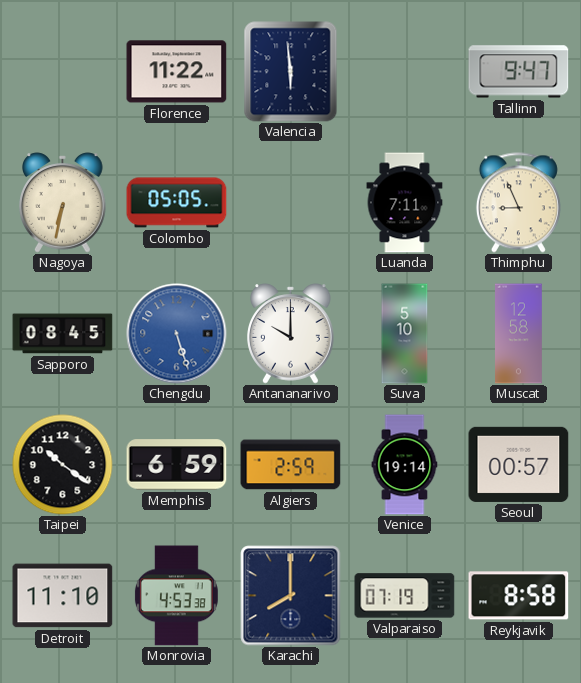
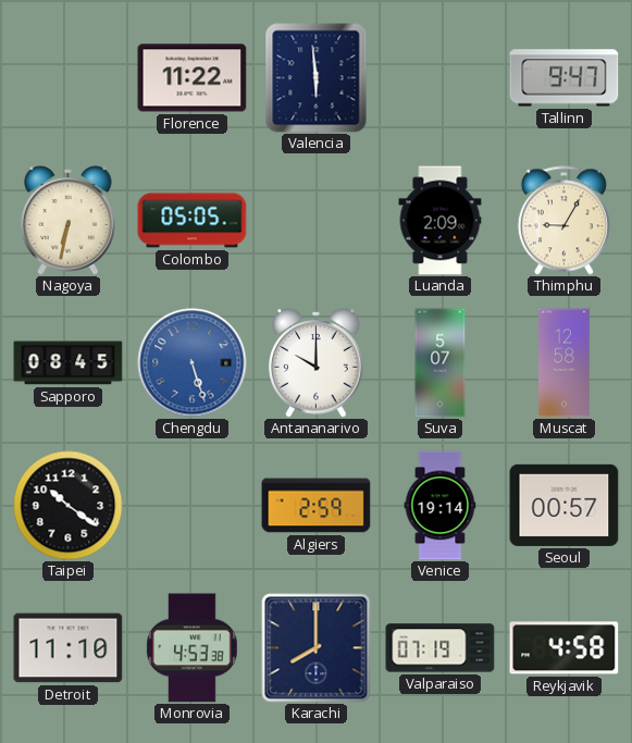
Luanda: 7:11 -> 2:09 (441, 221)
Thimphu: 8:56 -> 9:05 (563, 221)
Suva: 5:10 -> 5:07 (441, 363)
Memphis: 6:59 -> none (177, 465)
Reykjavik: 8:58 -> 4:58 (565, 648)
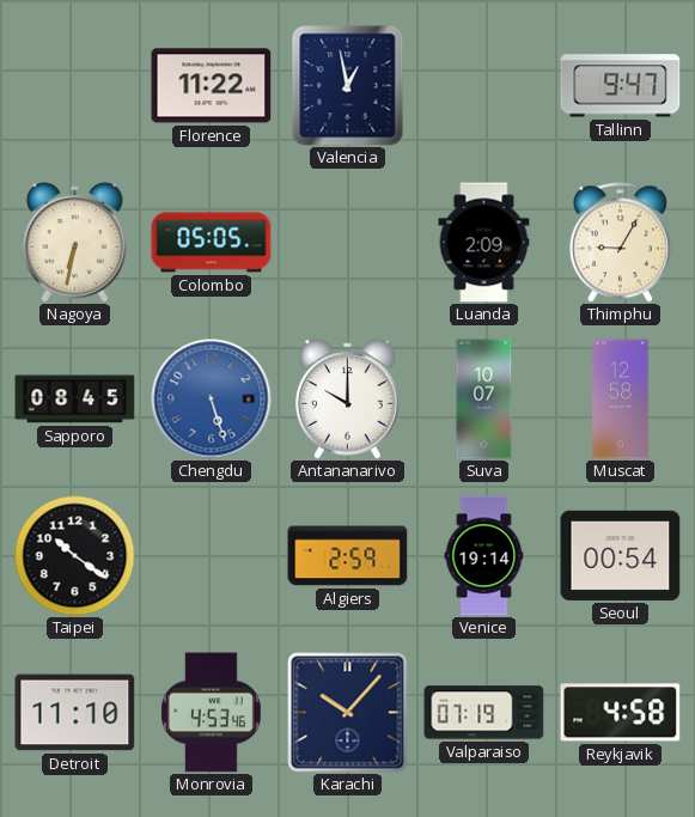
Valencia: 5:59 -> 12:58 (348, 86)
Suva: 5:07 -> 10:07 (484, 400)
Seoul: 00:57 -> 00:54 (621, 555)
Monrovia: 4:53:38 -> 4:53:46 (211, 713)
Karachi: 8:00 -> 10:07 (348, 713)
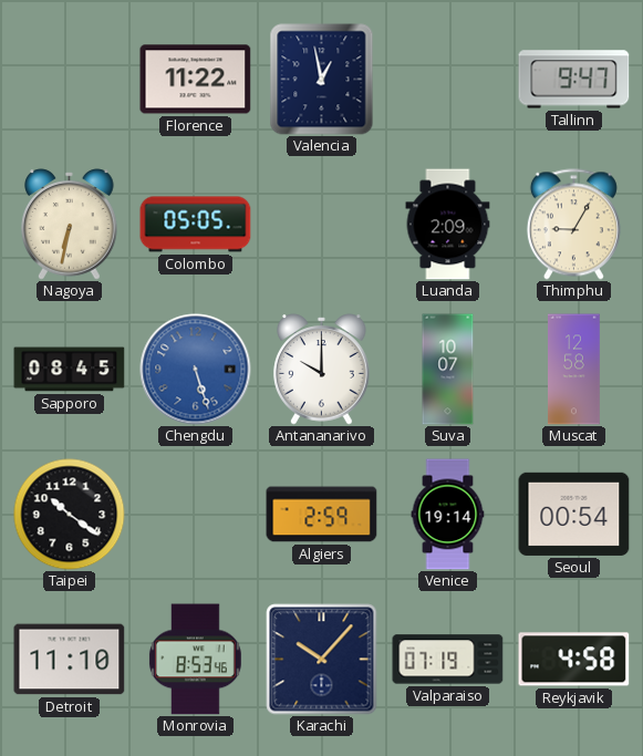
Monrovia: 4:53 -> 8:53 (195, 660)
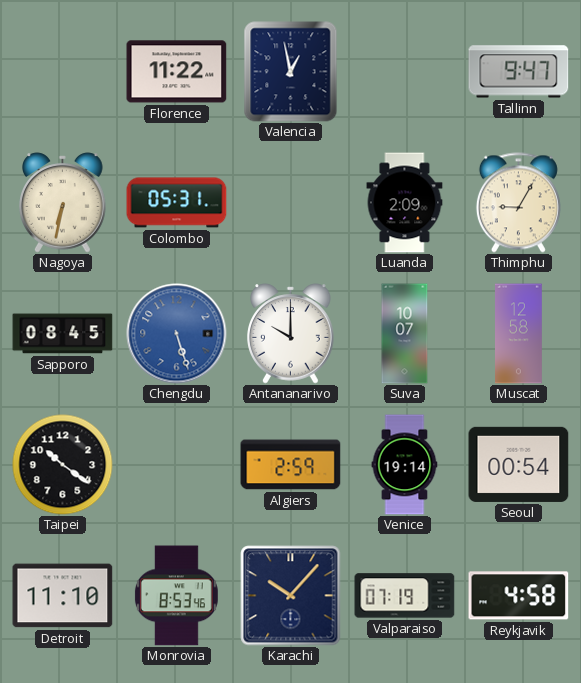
Colombo: 05:05 -> 05:31 (177, 203)
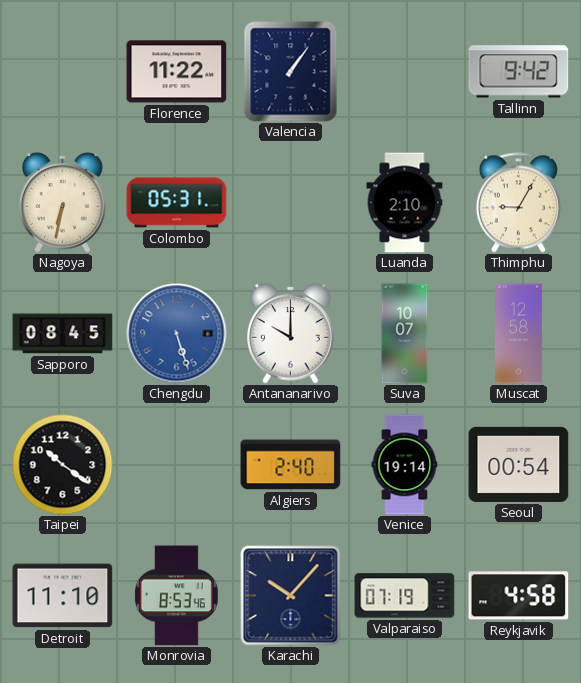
Valencia: 12:58 -> 1:06 (291, 72)
Tallinn: 9:47 -> 9:42 (519, 72)
Luanda: 2:09 -> 2:10 (405, 203)
Algiers: 2:59 -> 2:40 (291, 465)
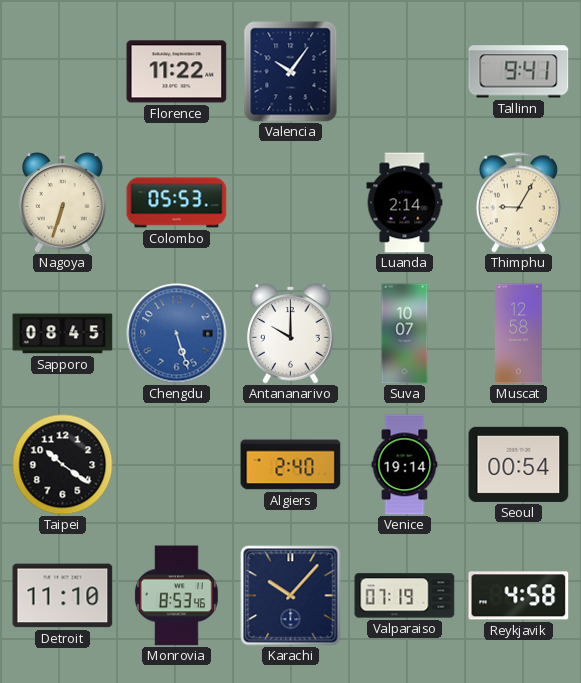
Valencia: 1:06 -> 10:06 (291, 72)
Tallinn: 9:42 -> 9:41 (519, 72)
Nagoya: 6:32 -> 6:33 (63, 203)
Colombo: 05:31 -> 05:53 (177, 203)
Luanda: 2:10 -> 2:14 (405, 203)
